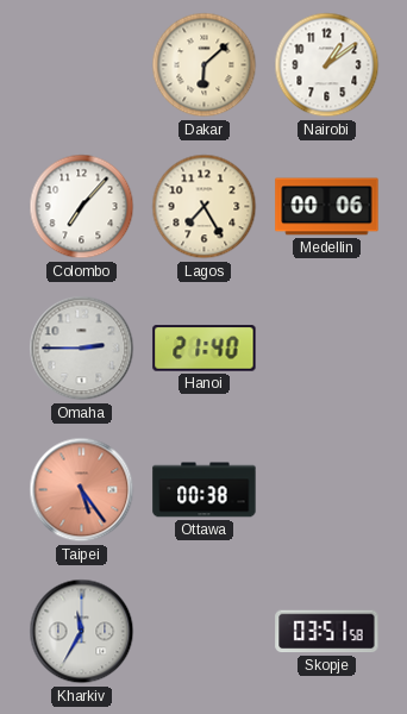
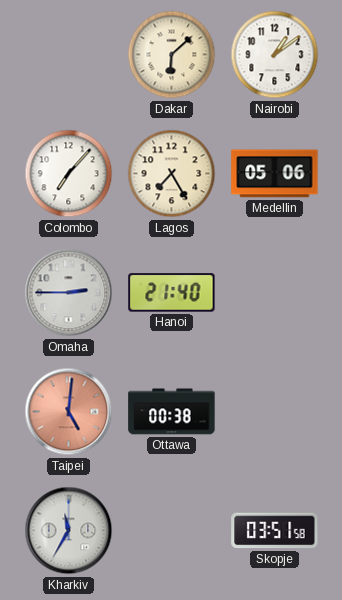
Medellin: 00:06 -> 05:06 (275, 174)
Taipei: 5:24 -> 5:01 (69, 412)
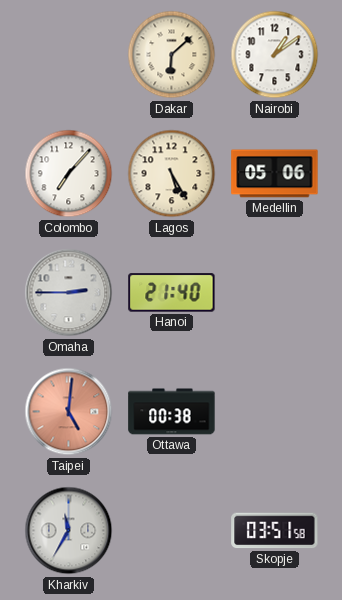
Lagos: 7:25 -> 5:25 (172, 174)
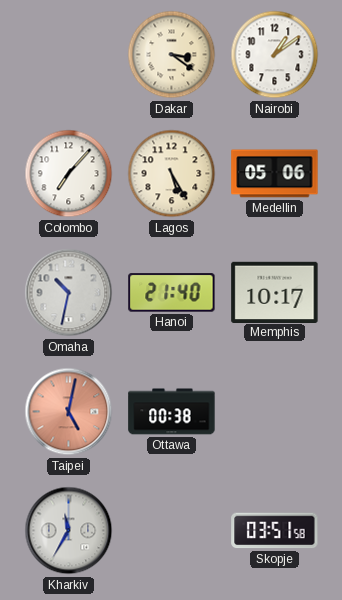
Dakar: 6:08 -> 3:21 (172, 55)
Omaha: 2:45 -> 10:32 (69, 293)
Memphis: none -> 10:17 (275, 292)
Taipei: 5:01 -> 5:02 (69, 412)
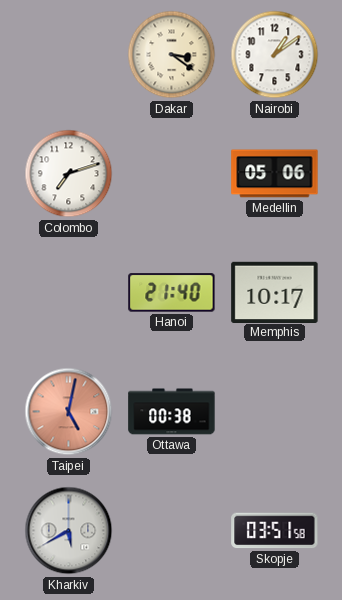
Colombo: 7:07 -> 7:12 (69, 174)
Lagos: 5:25 -> none (172, 174)
Omaha: 10:32 -> none (69, 293)
Kharkiv: 11:35 -> 5:40 (69, 531)
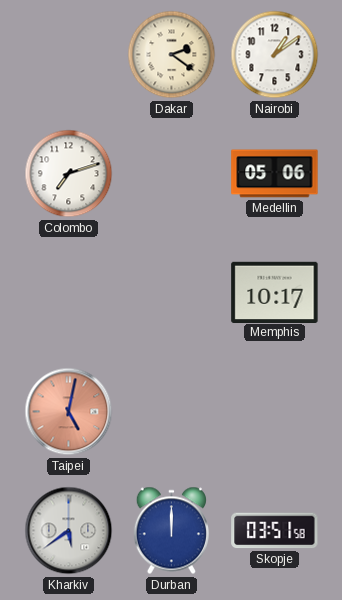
Dakar: 3:21 -> 2:21 (172, 55)
Hanoi: 21:40 -> none (172, 293)
Ottawa: 00:38 -> none (172, 412)
Kharkiv: 5:40 -> 5:39 (69, 531)
Durban: none -> 12:00 (171, 531)
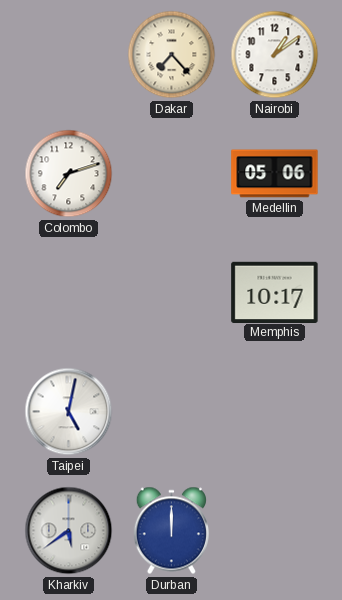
Dakar: 2:21 -> 7:23 (172, 55)
Taipei dial: salmon -> white (69, 412)
Skopje: 03:51 -> none (275, 531)
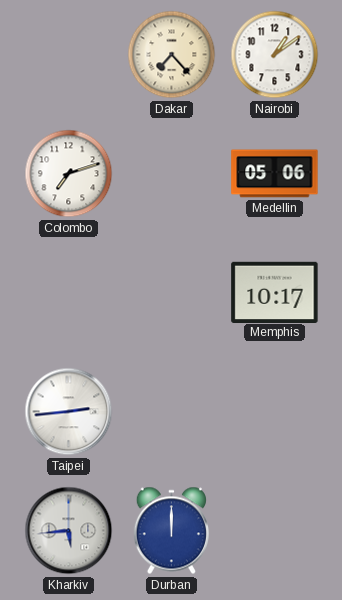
Taipei: 5:02 -> 2:44 (69, 412)
Kharkiv: 5:39 -> 5:44 (69, 531)
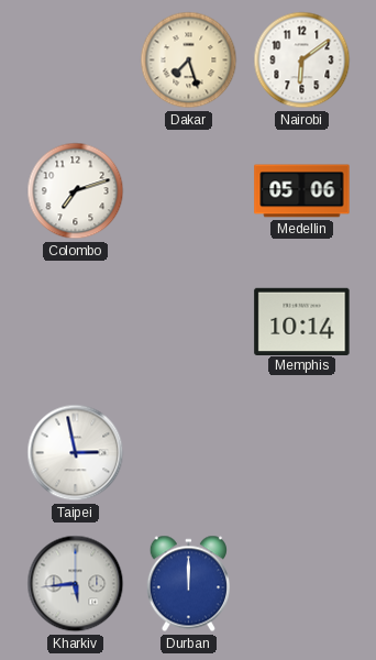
Dakar: 7:23 -> 7:27 (189, 61)
Nairobi: 1:09 -> 6:09 (302, 61)
Memphis: 10:17 -> 10:14 (302, 321)
Taipei: 2:44 -> 2:58 (76, 453)
